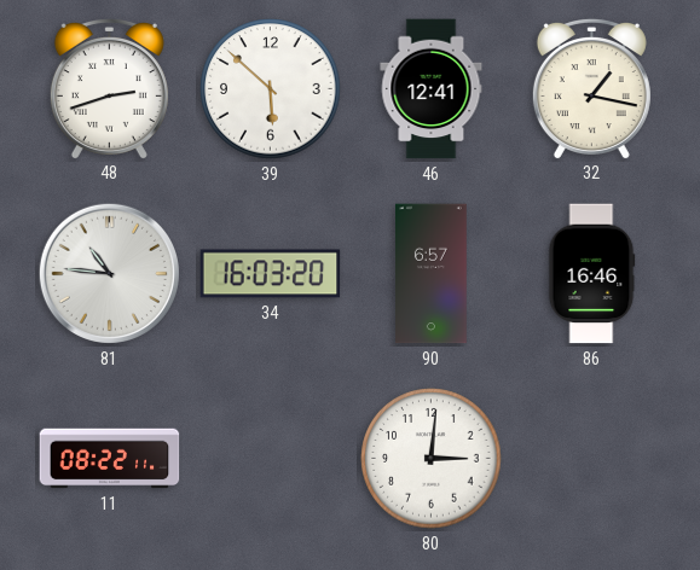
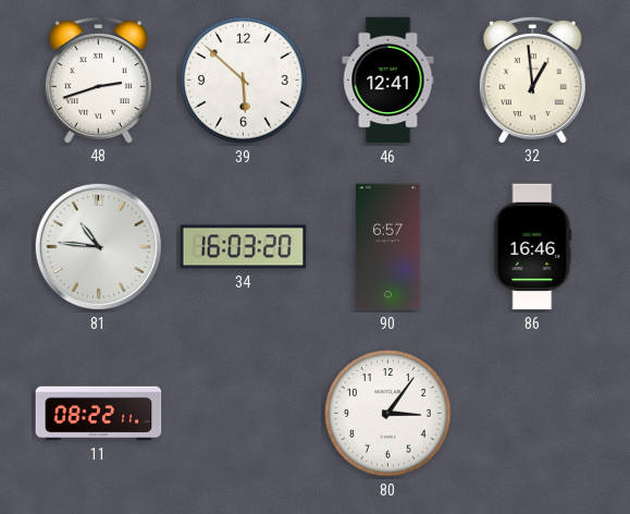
32: 1:17 -> 12:59 (532, 79)
80: 3:01 -> 3:06 (388, 414)
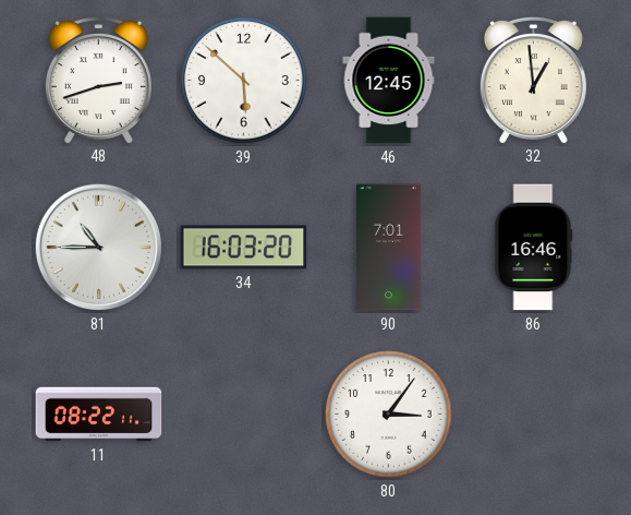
46: 12:41 -> 12:45 (389, 81)
81: 10:46 -> 10:45 (98, 247)
90: 6:57 -> 7:01 (389, 248)
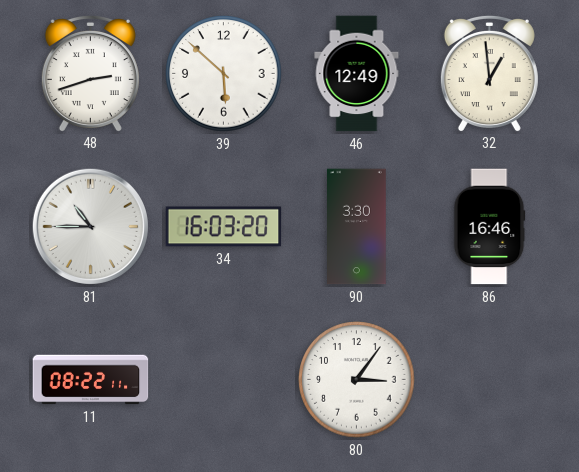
46: 12:45 -> 12:49 (357, 74)
90: 7:01 -> 3:30 (357, 227)
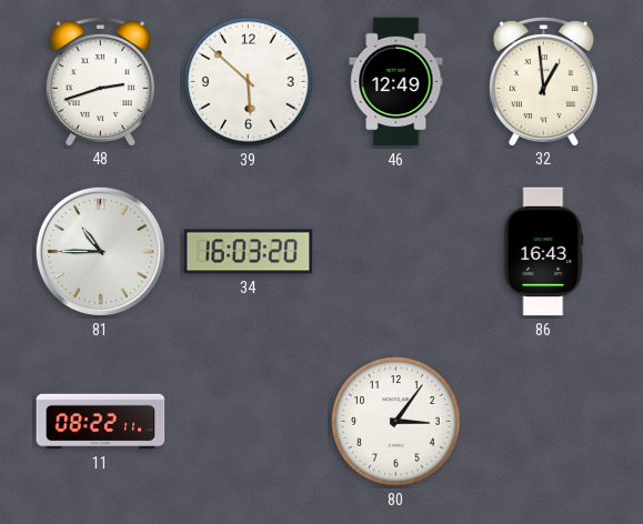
90: 3:30 -> none (357, 227)
86: 16:46 -> 16:43 (543, 252)
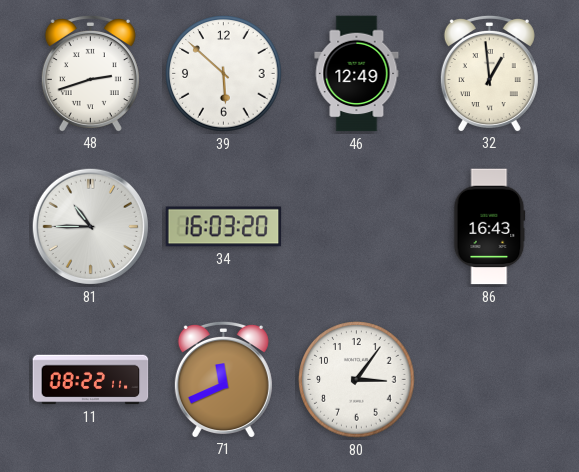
71: none -> 11:41 (223, 379)
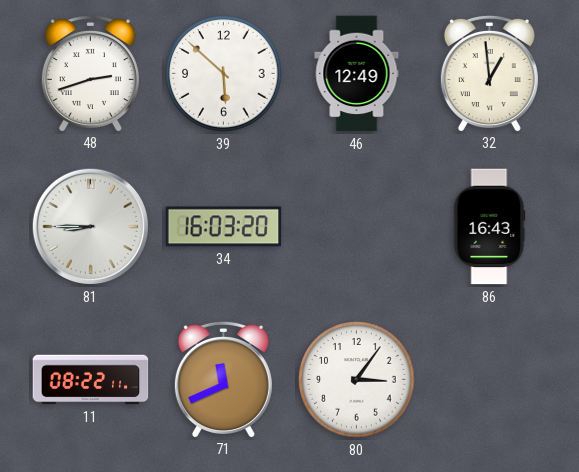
81: 10:45 -> 8:45 (90, 226)
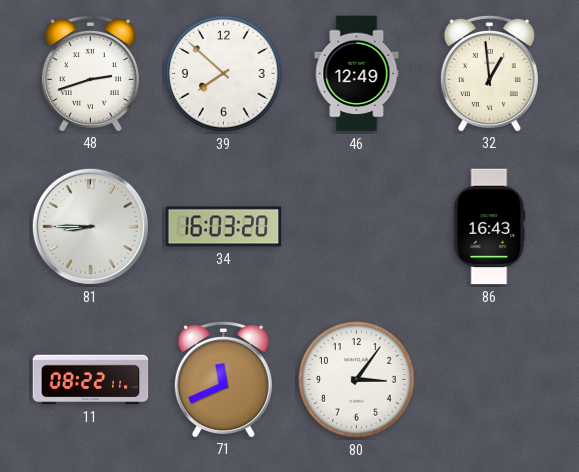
39: 5:52 -> 7:52 (224, 74)
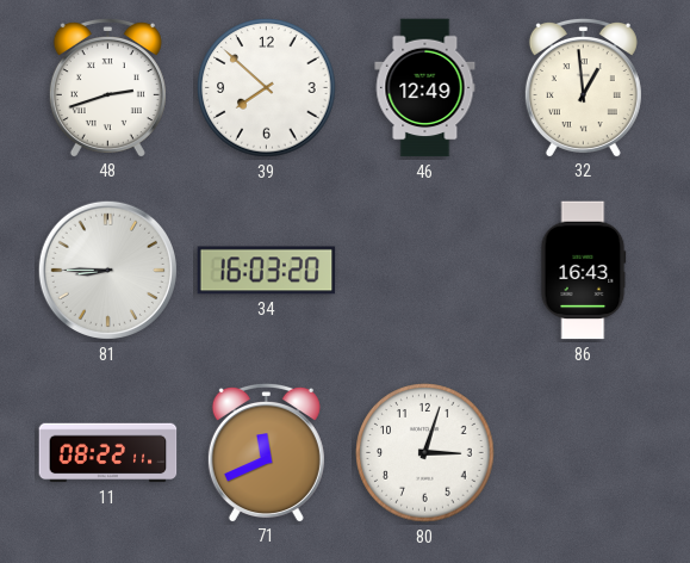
80: 3:06 -> 3:03 (425, 453)
